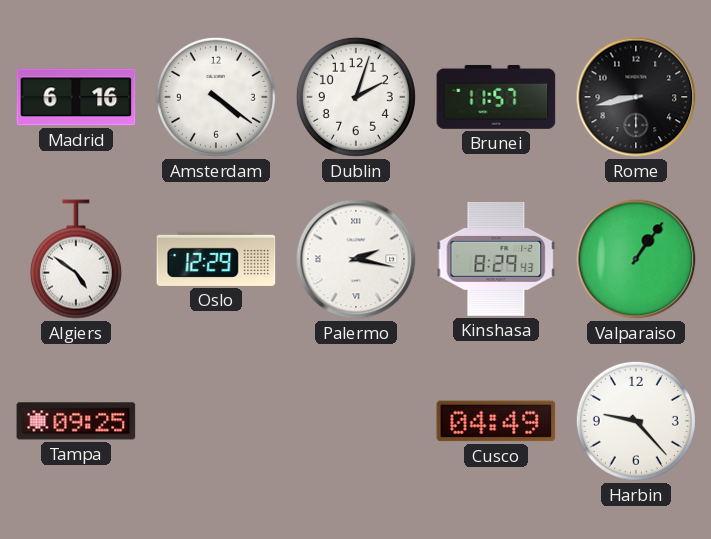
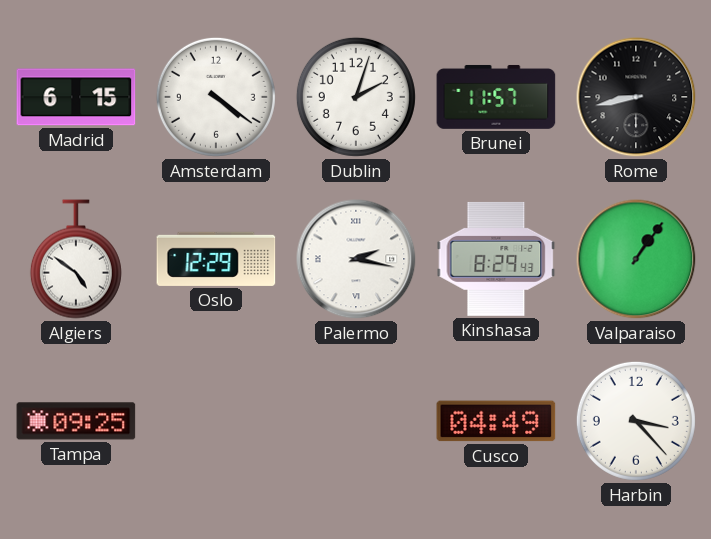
Madrid: 6:16 -> 6:15 (76, 97)
Harbin: 9:23 -> 3:23 (636, 421)
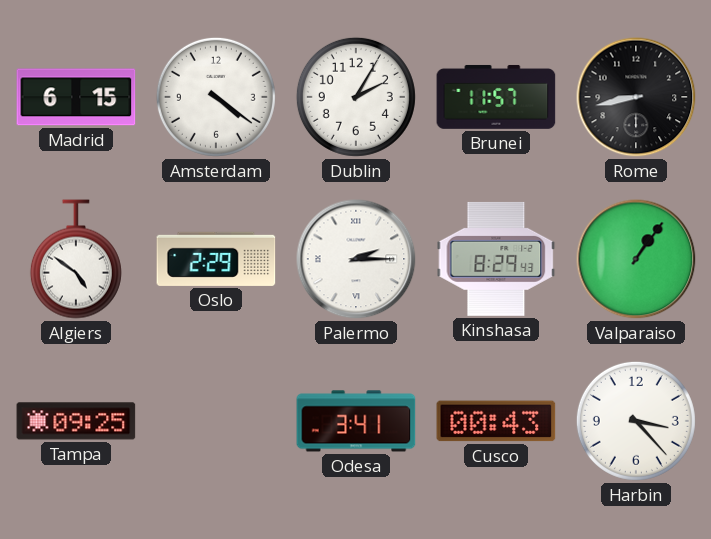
Dublin: 2:03 -> 2:05 (356, 97)
Oslo: 12:29 -> 2:29 (216, 259)
Palermo: 2:17 -> 2:15 (356, 259)
Odesa: none -> 3:41 (356, 421)
Cusco: 04:49 -> 00:43 (496, 421)
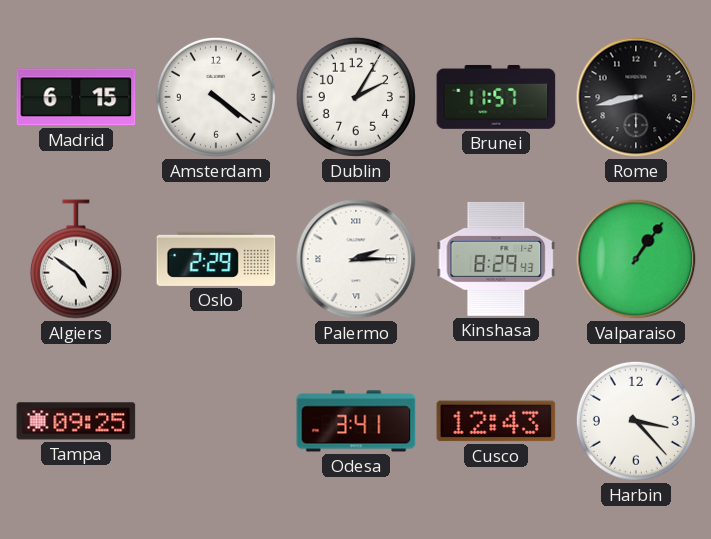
Cusco: 00:43 -> 12:43 (496, 421)
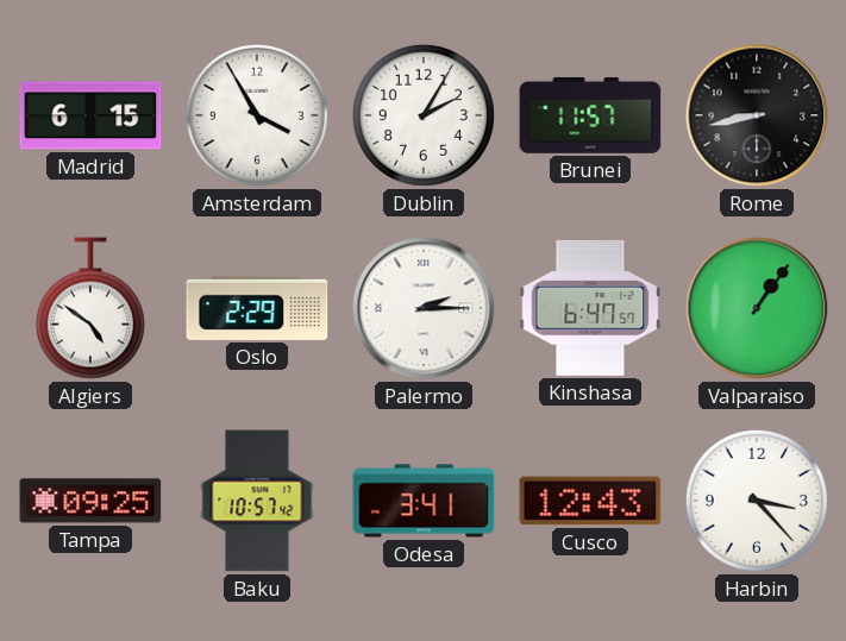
Amsterdam: 4:21 -> 3:55 (257, 115)
Kinshasa: 8:29 -> 6:47 (590, 308)
Baku: none -> 10:57 (257, 501)
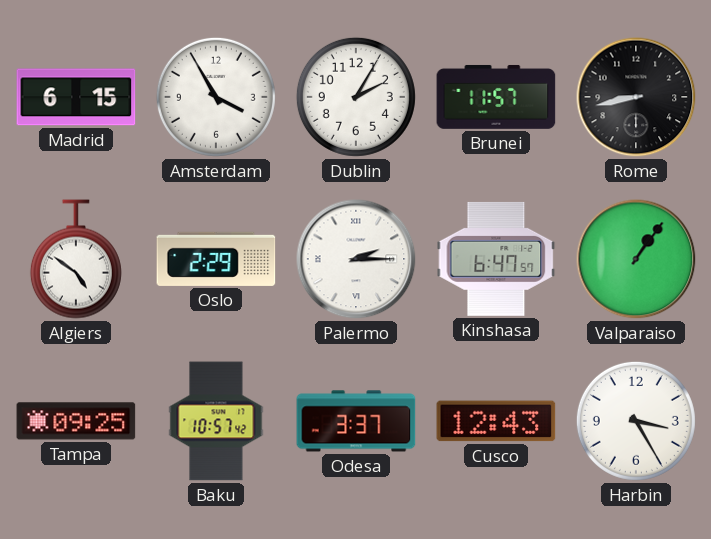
Odesa: 3:41 -> 3:37 (356, 421)
Harbin: 3:23 -> 3:25 (636, 421)
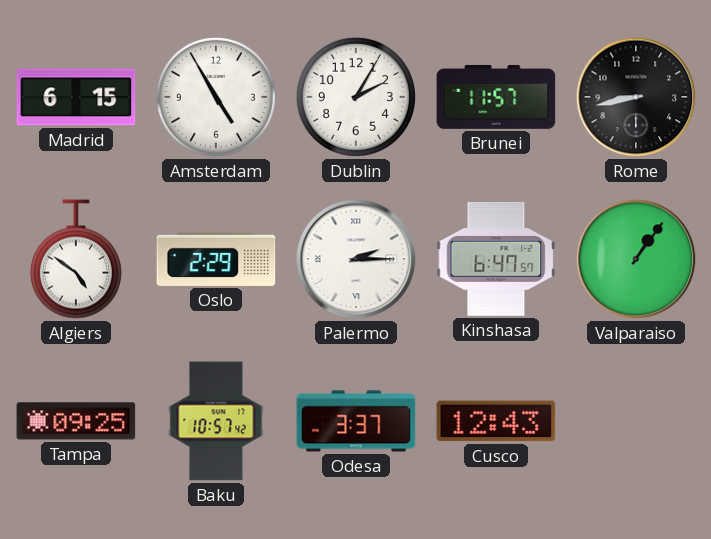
Amsterdam: 3:55 -> 4:55 (216, 97)
Harbin: 3:25 -> none (636, 421)
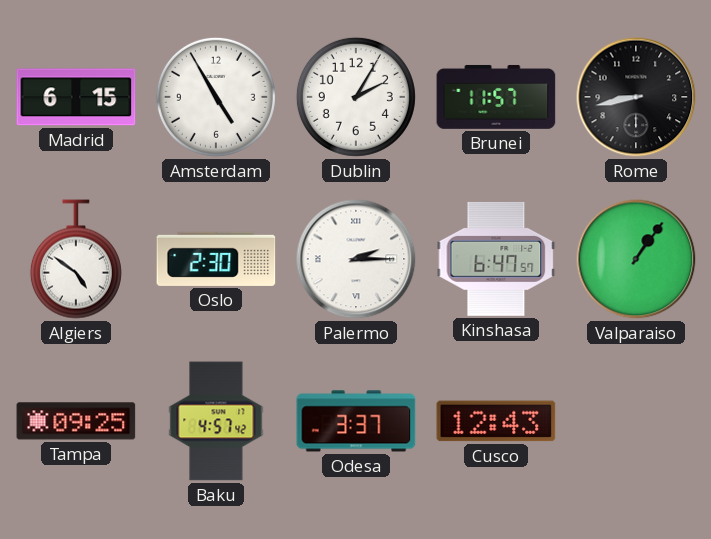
Oslo: 2:29 -> 2:30 (216, 259)
Baku: 10:57 -> 4:57 (216, 421)
